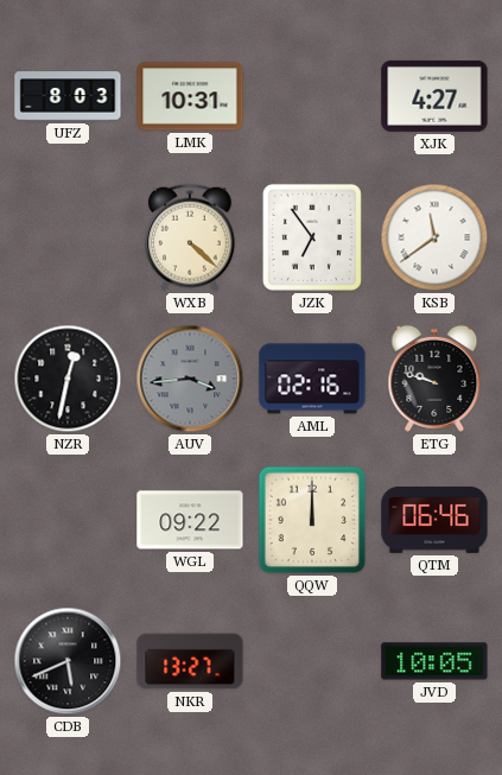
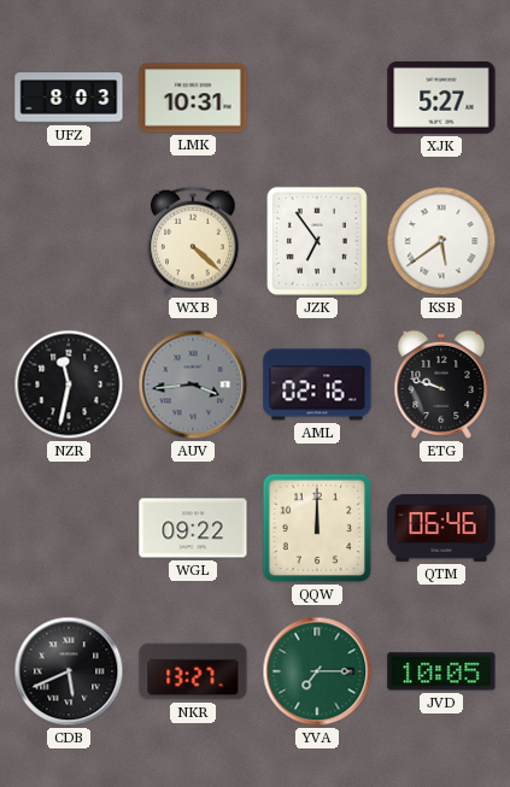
XJK: 4:27 -> 5:27 (441, 98)
KSB: 11:39 -> 5:39 (441, 241)
NZR: 12:32 -> 11:32 (69, 384)
YVA: none -> 7:15 (317, 671)
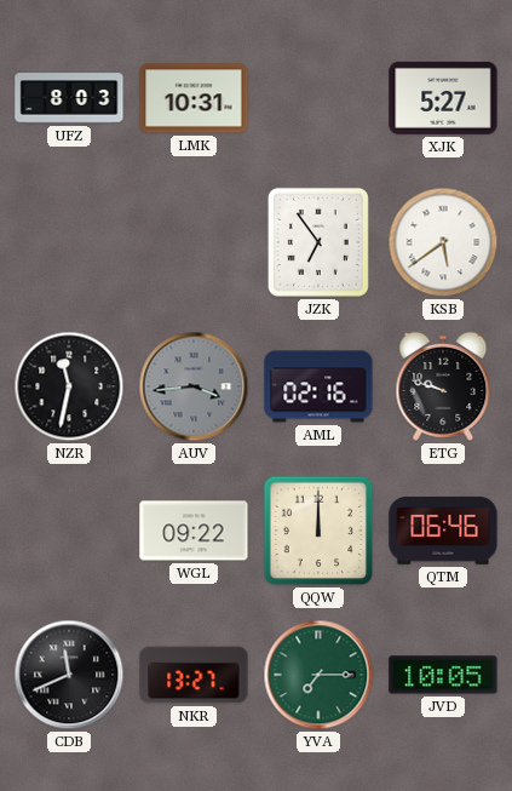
WXB: 4:22 -> none (193, 241)
CDB: 5:41 -> 11:41 (69, 675)
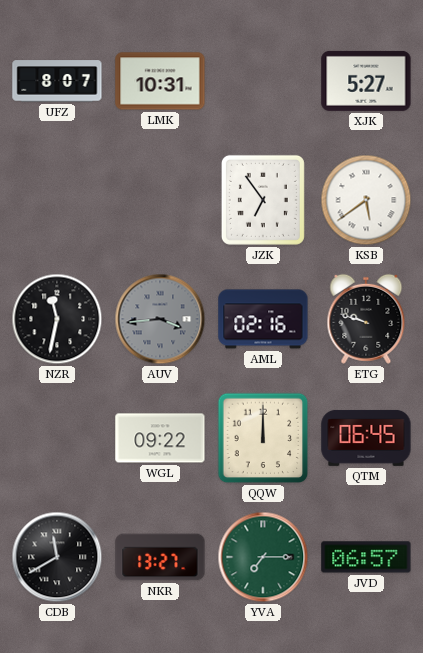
UFZ: 8:03 -> 8:07 (57, 81)
QTM: 06:46 -> 06:45 (366, 438)
CDB: 11:41 -> 11:40 (57, 557)
JVD: 10:05 -> 06:57 (366, 557)
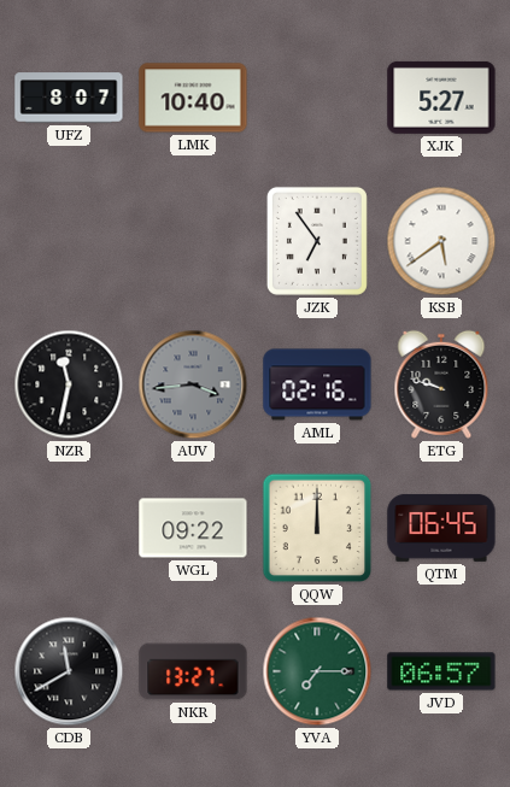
LMK: 10:31 -> 10:40 (193, 98)
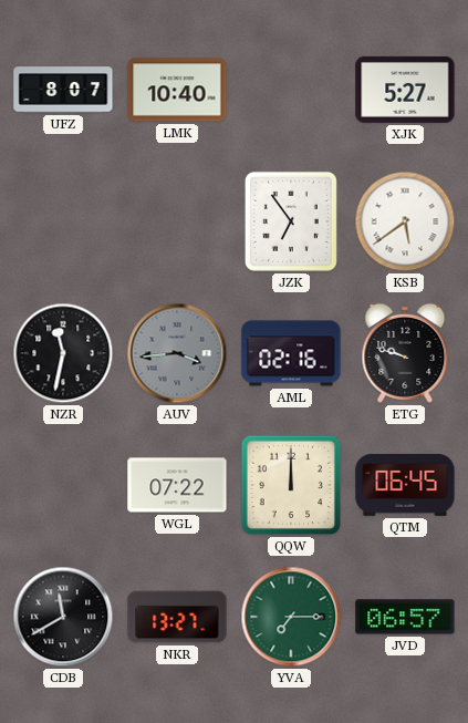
WGL: 09:22 -> 07:22 (177, 485)
